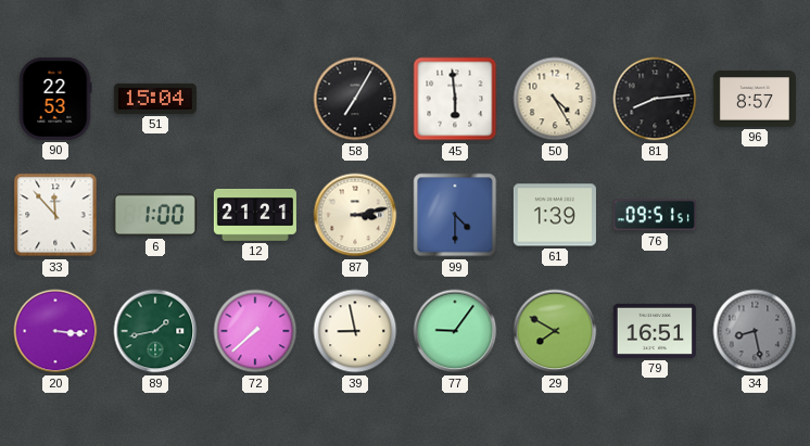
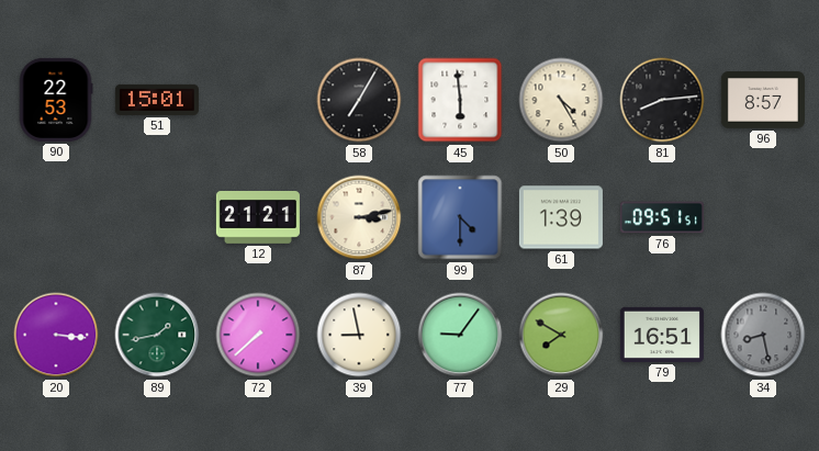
51: 15:04 -> 15:01 (157, 100)
33: 11:53 -> none (55, 215)
6: 1:00 -> none (155, 215)
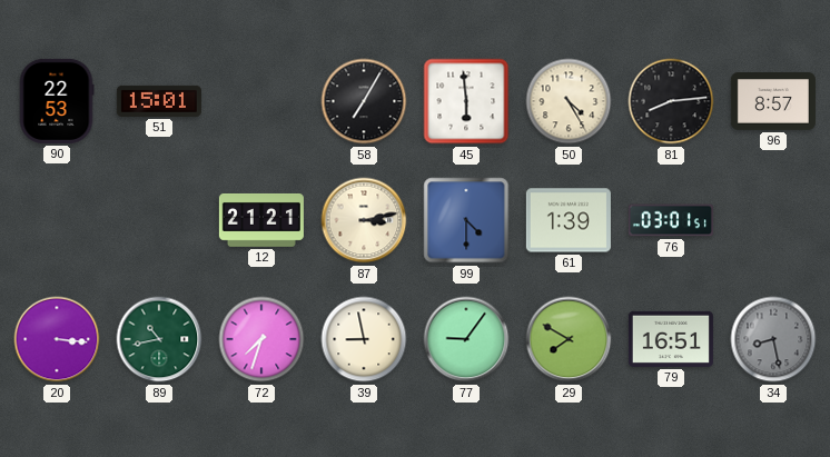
76: 09:51 -> 03:01 (671, 220)
89: 1:43 -> 10:43 (159, 339)
72: 7:38 -> 7:33 (261, 339)
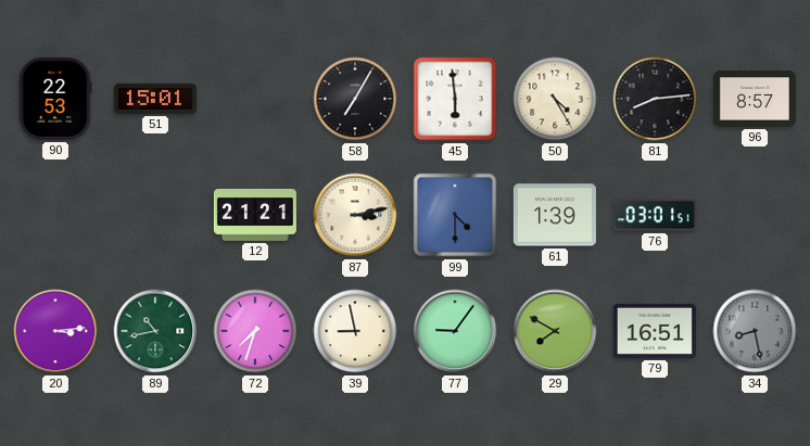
20: 3:16 -> 3:14 (55, 331)
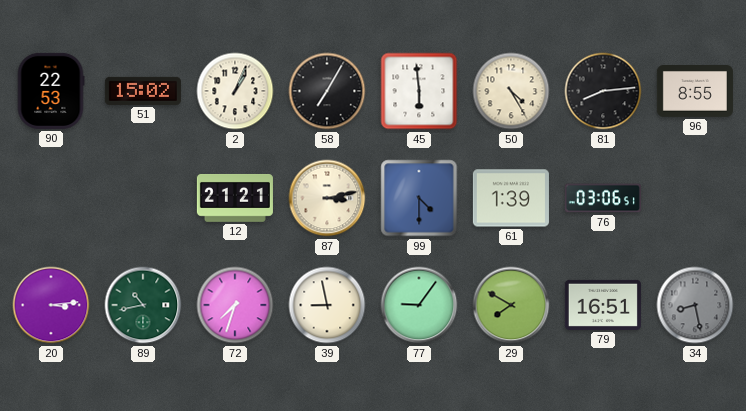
51: 15:01 -> 15:02 (143, 91)
2: none -> 1:04 (235, 91)
96: 8:57 -> 8:55 (695, 92)
76: 03:01 -> 03:06 (603, 198)
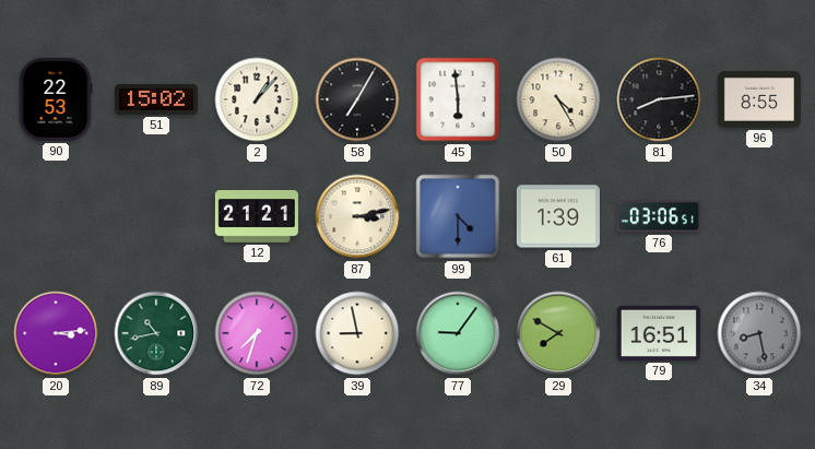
2: 1:04 -> 1:07 (257, 99)
